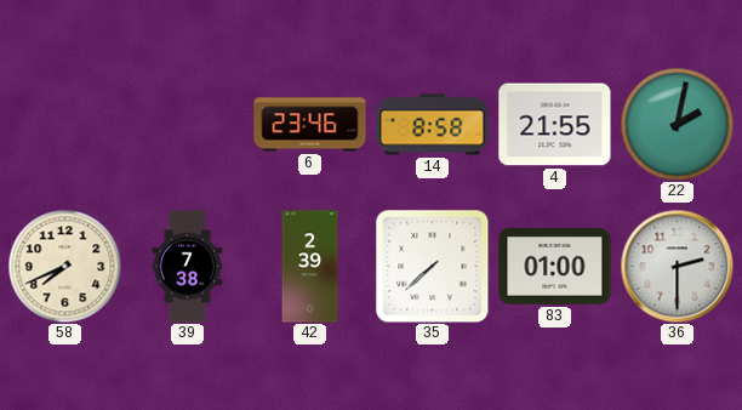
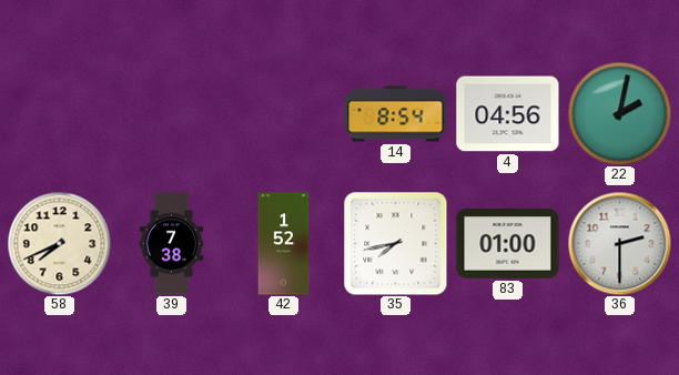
6: 23:46 -> none (310, 125)
14: 8:58 -> 8:54 (396, 114)
4: 21:55 -> 04:56 (508, 114)
42: 2:39 -> 1:52 (284, 244)
35: 7:38 -> 7:43 (396, 244)
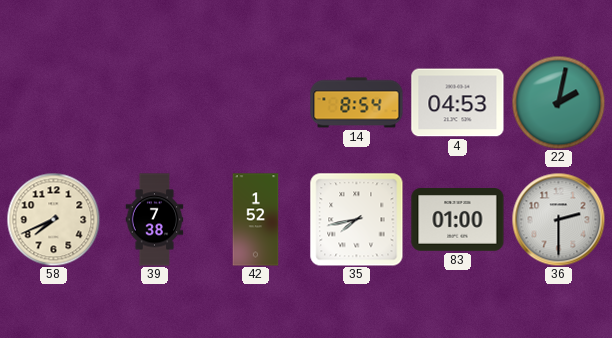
4: 04:56 -> 04:53 (458, 103)
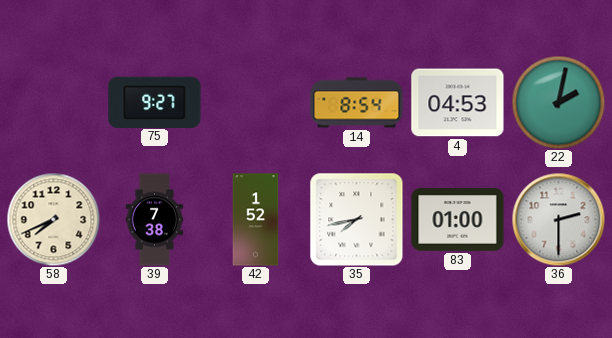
75: none -> 9:27 (155, 102)
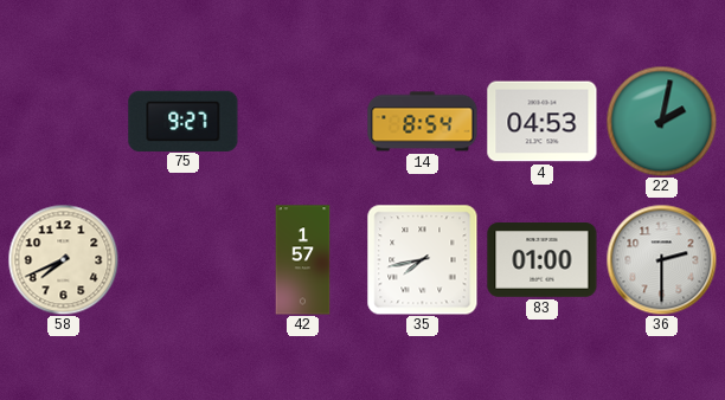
39: 7:38 -> none (155, 220)
42: 1:52 -> 1:57 (303, 260)
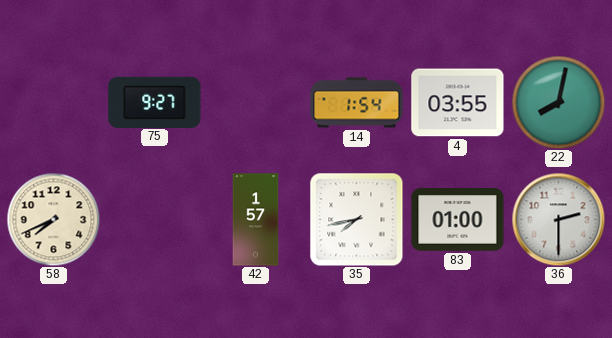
14: 8:54 -> 1:54 (357, 103)
4: 04:53 -> 03:55 (458, 103)
22: 2:02 -> 8:02 (558, 102)
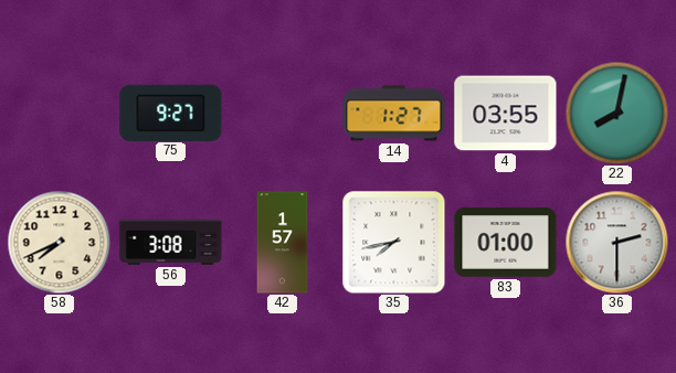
14: 1:54 -> 1:27 (394, 114)
56: none -> 3:08 (171, 242)
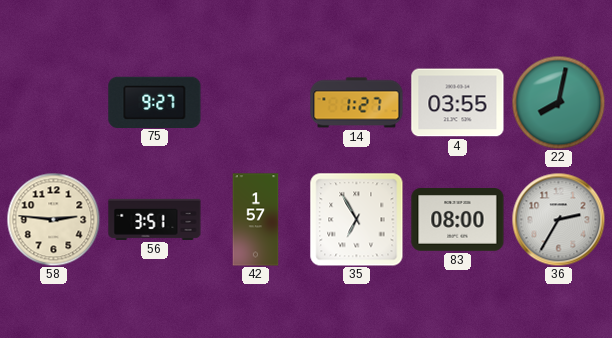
58: 7:41 -> 2:46 (53, 219)
56: 3:08 -> 3:51 (155, 219)
35: 7:43 -> 6:55 (357, 220)
83: 01:00 -> 08:00 (458, 220)
36: 2:30 -> 2:35 (558, 219)
